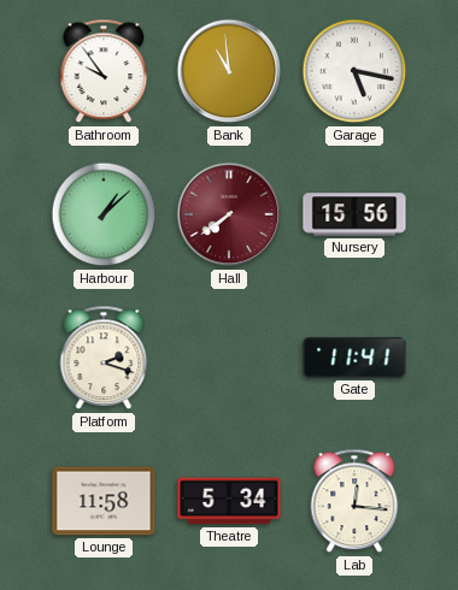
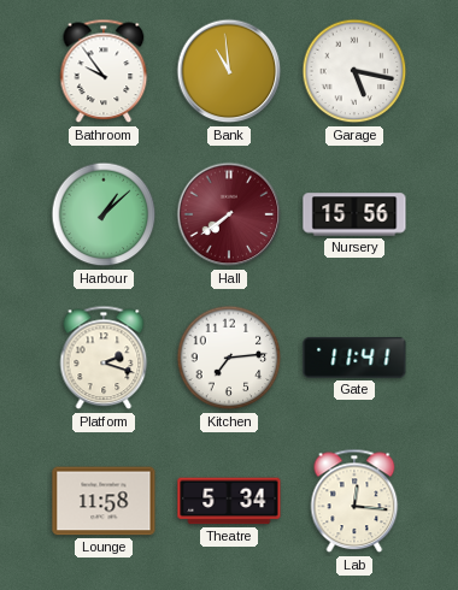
Kitchen: none -> 7:14 (229, 358)
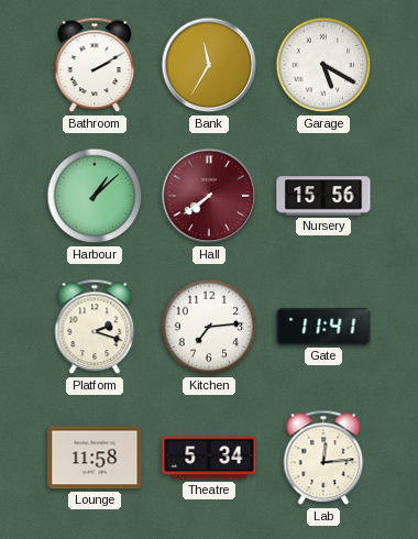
Bathroom: 9:54 -> 2:10 (95, 65)
Bank: 10:59 -> 11:35 (209, 65)
Garage: 5:17 -> 5:20 (323, 65)
Lab: 12:16 -> 12:14 (323, 458)
